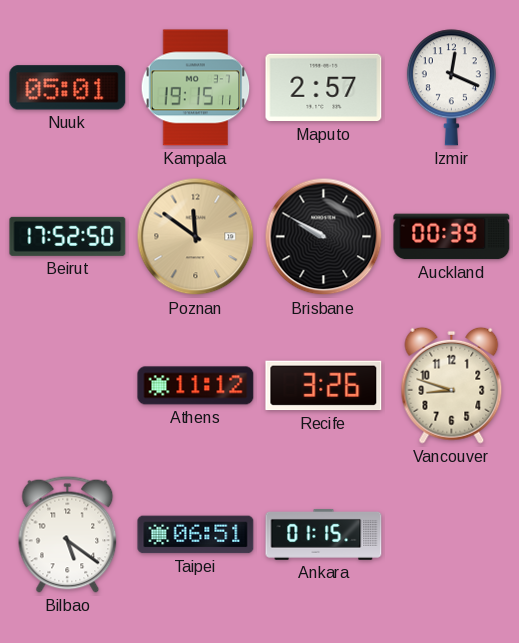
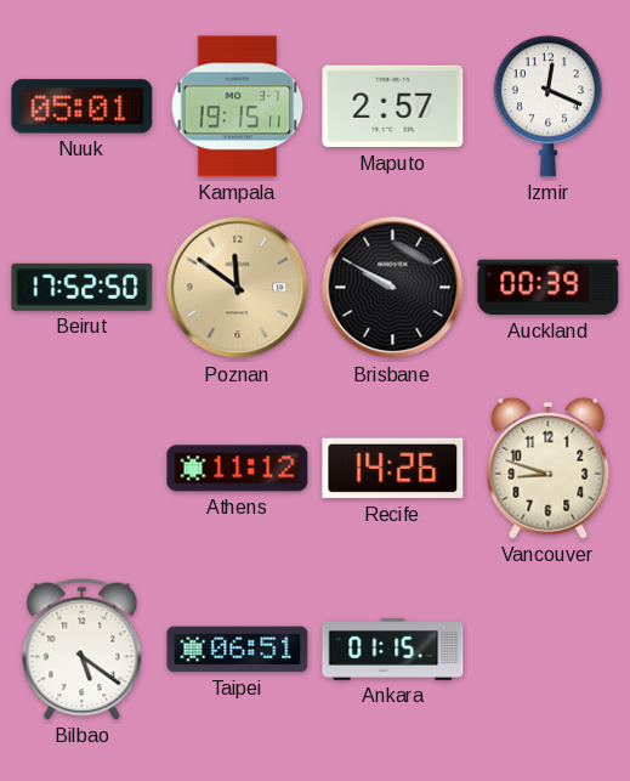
Recife: 3:26 -> 14:26 (393, 469)
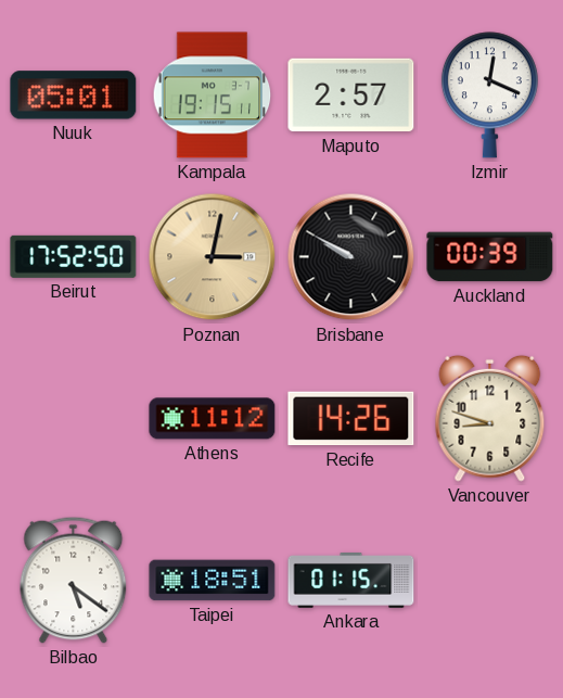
Poznan: 11:51 -> 3:02 (213, 257)
Taipei: 06:51 -> 18:51 (213, 581)
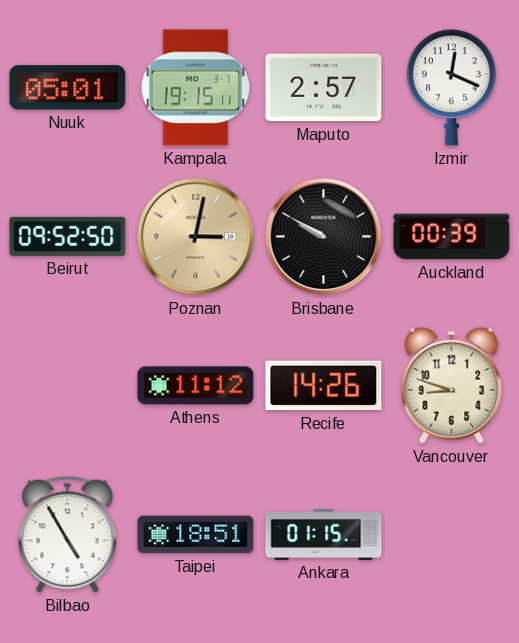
Beirut: 17:52 -> 09:52 (68, 236)
Bilbao: 5:21 -> 4:55 (68, 534)
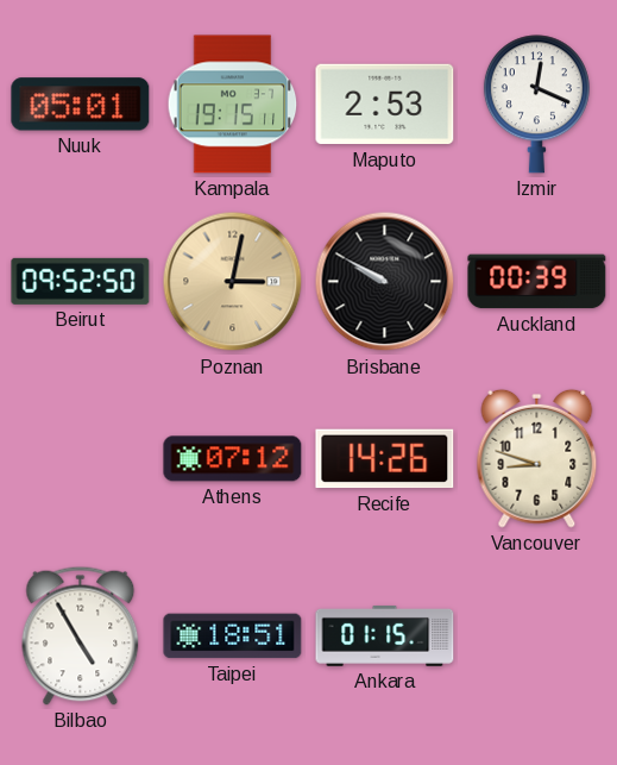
Maputo: 2:57 -> 2:53 (385, 105)
Athens: 11:12 -> 07:12 (233, 459)
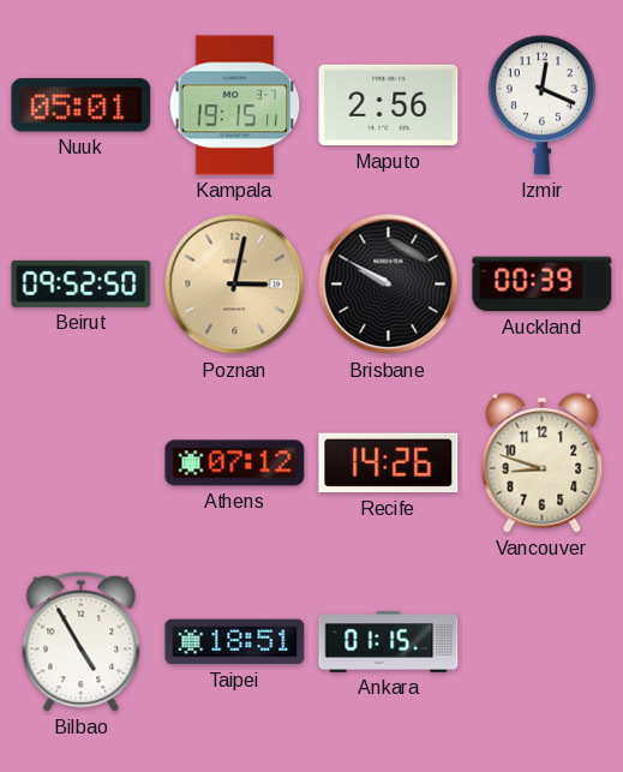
Maputo: 2:53 -> 2:56 (389, 106)
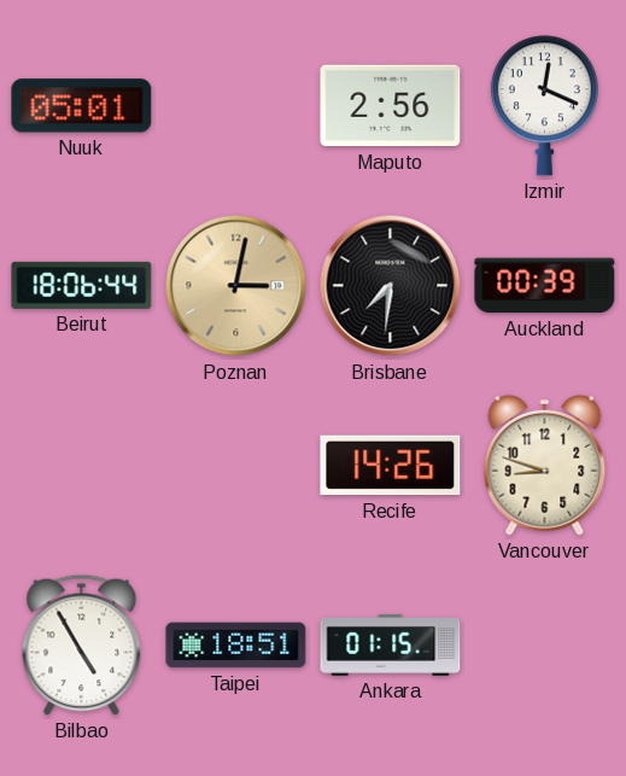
Kampala: 19:15 -> none (235, 106)
Beirut: 09:52 -> 18:06 (82, 285)
Brisbane: 9:50 -> 7:31 (391, 286)
Athens: 07:12 -> none (235, 463)
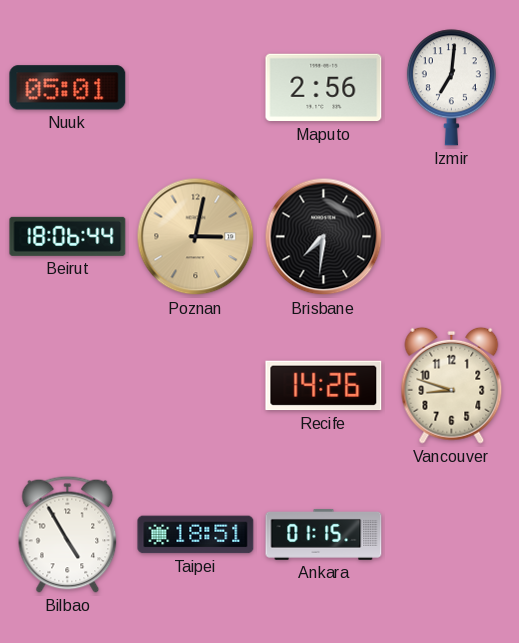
Izmir: 12:19 -> 7:01 (451, 88)
Auckland: 00:39 -> none (545, 286)
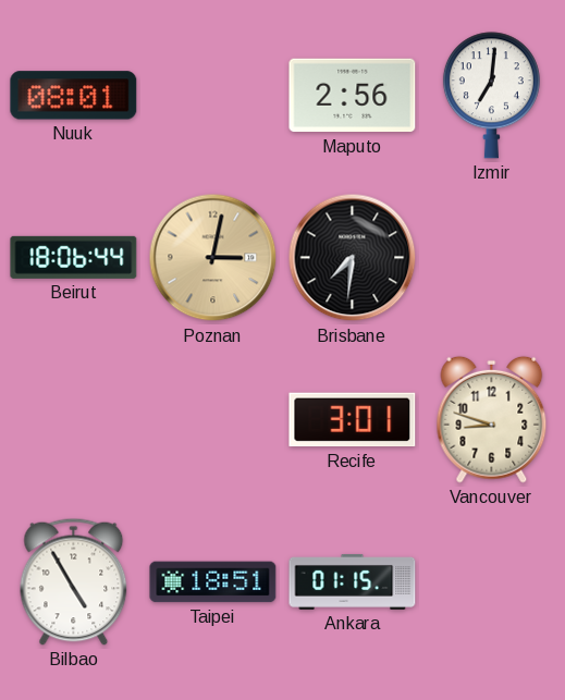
Nuuk: 05:01 -> 08:01 (74, 96)
Recife: 14:26 -> 3:01 (353, 420)
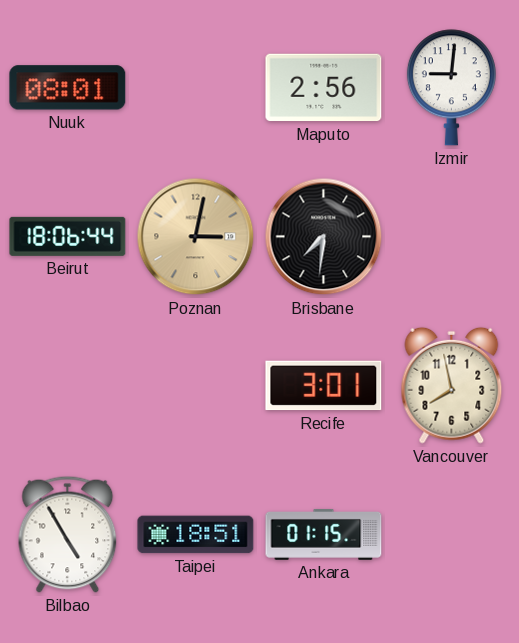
Izmir: 7:01 -> 9:01 (451, 88)
Vancouver: 8:48 -> 7:58 (452, 385)
